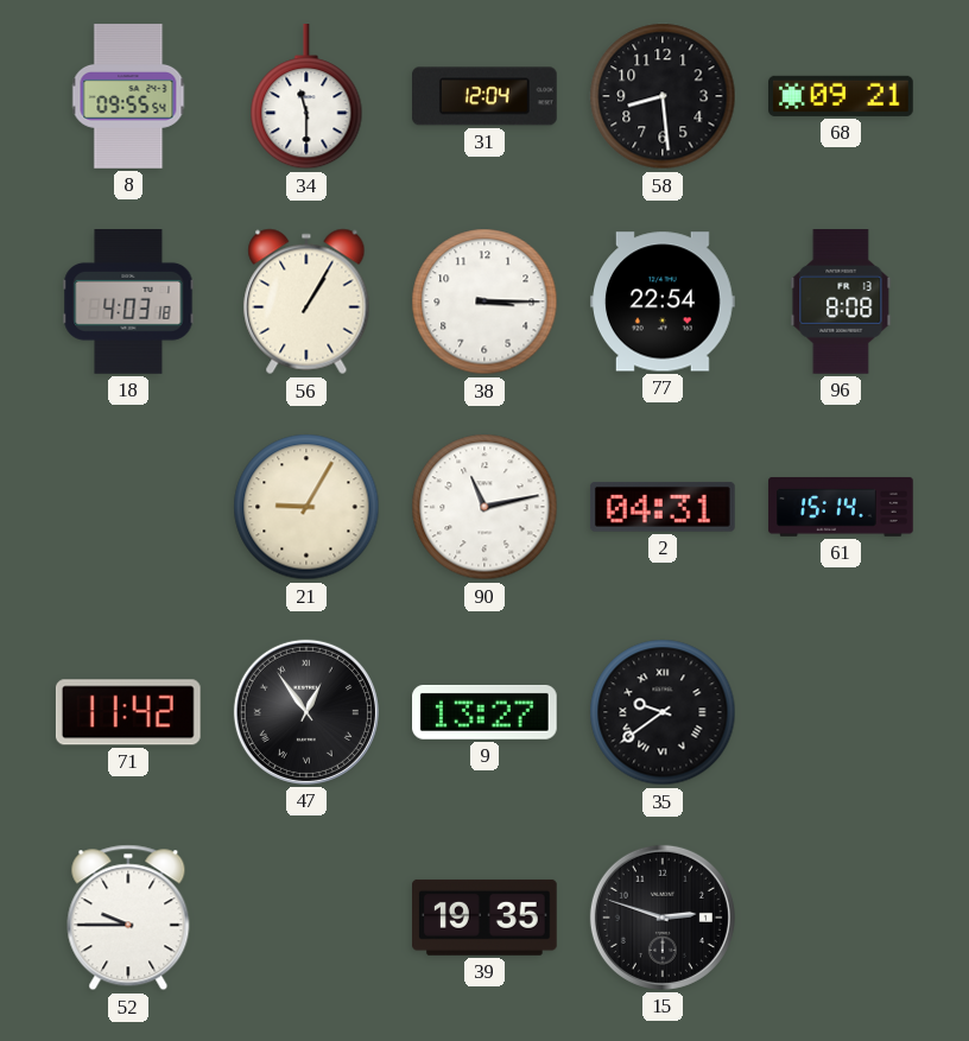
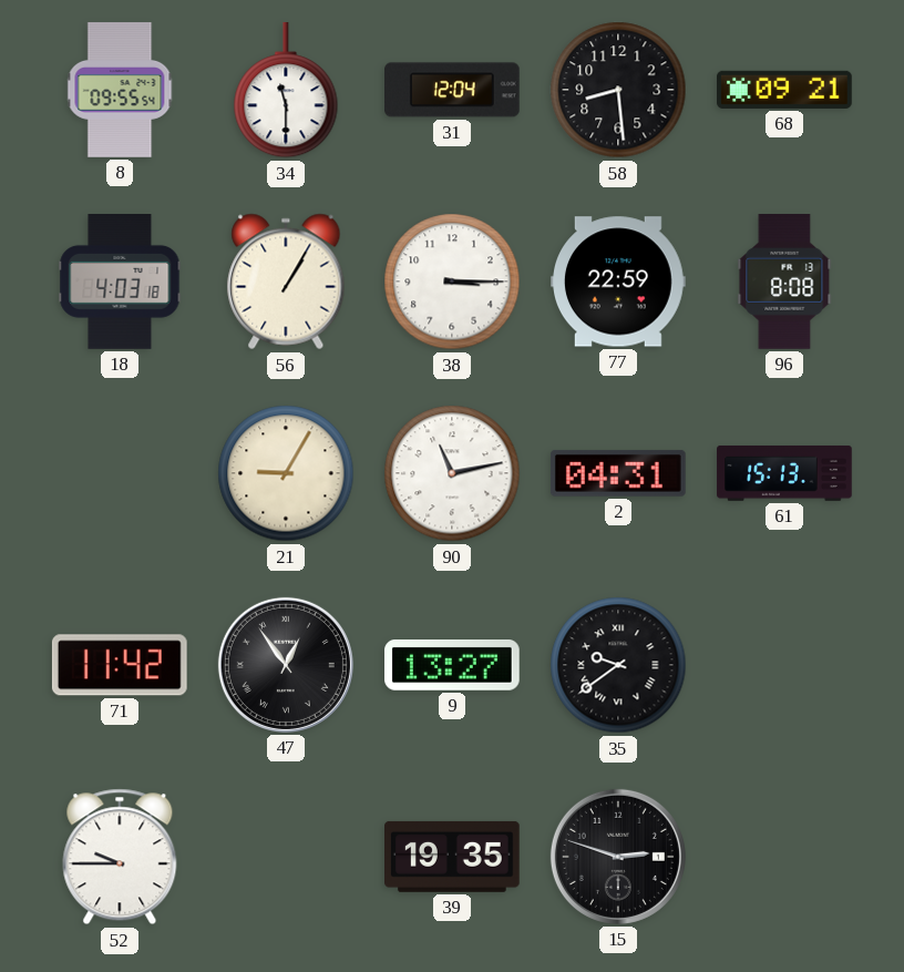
77: 22:54 -> 22:59 (619, 282)
61: 15:14 -> 15:13 (784, 473)
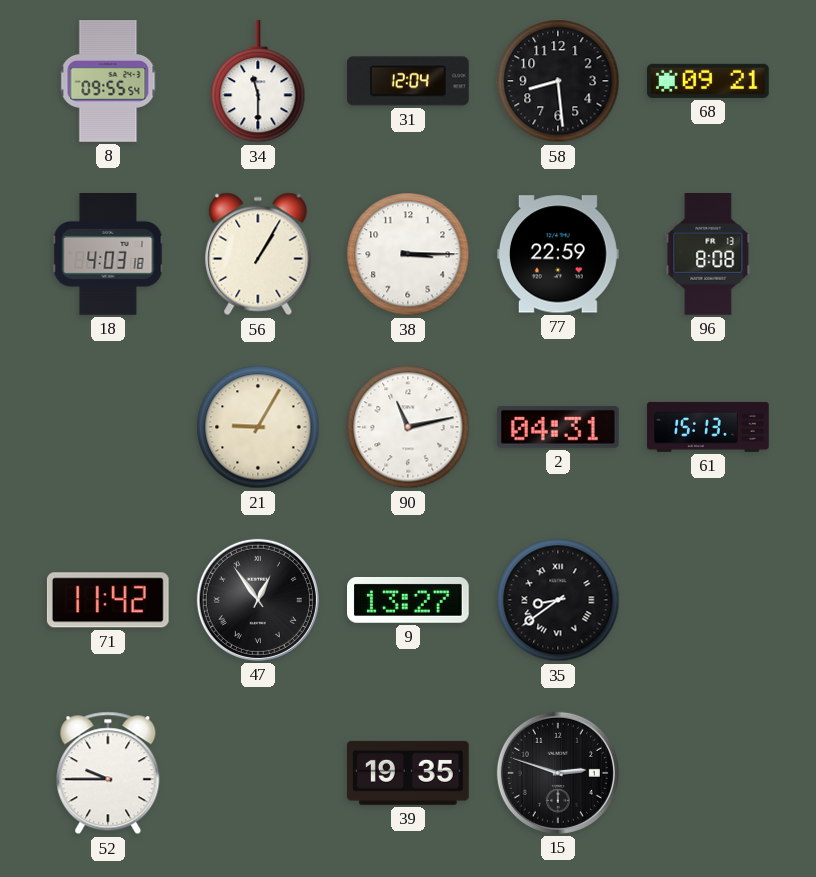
35: 9:39 -> 8:39 (558, 600)
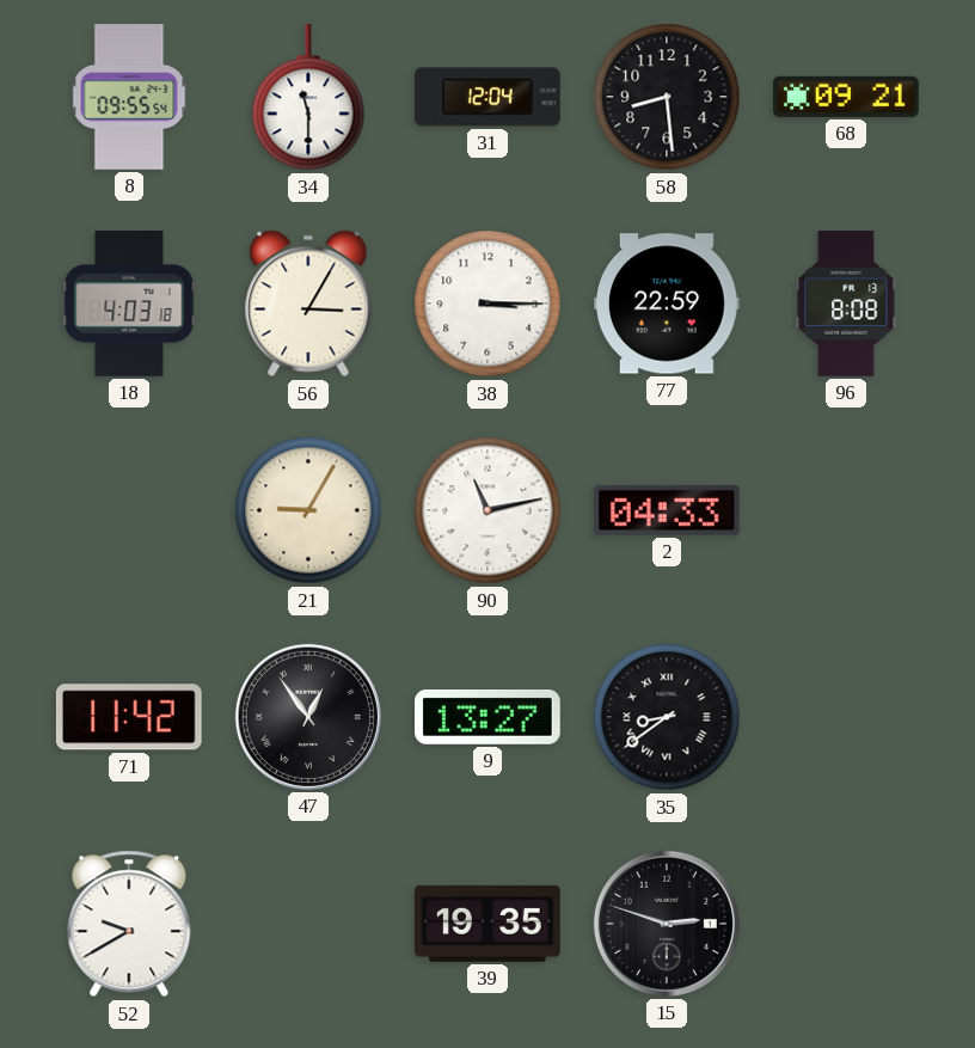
56: 1:05 -> 3:05 (308, 304)
2: 04:31 -> 04:33 (667, 510)
61: 15:13 -> none (708, 427)
52: 9:45 -> 9:40 (129, 924)
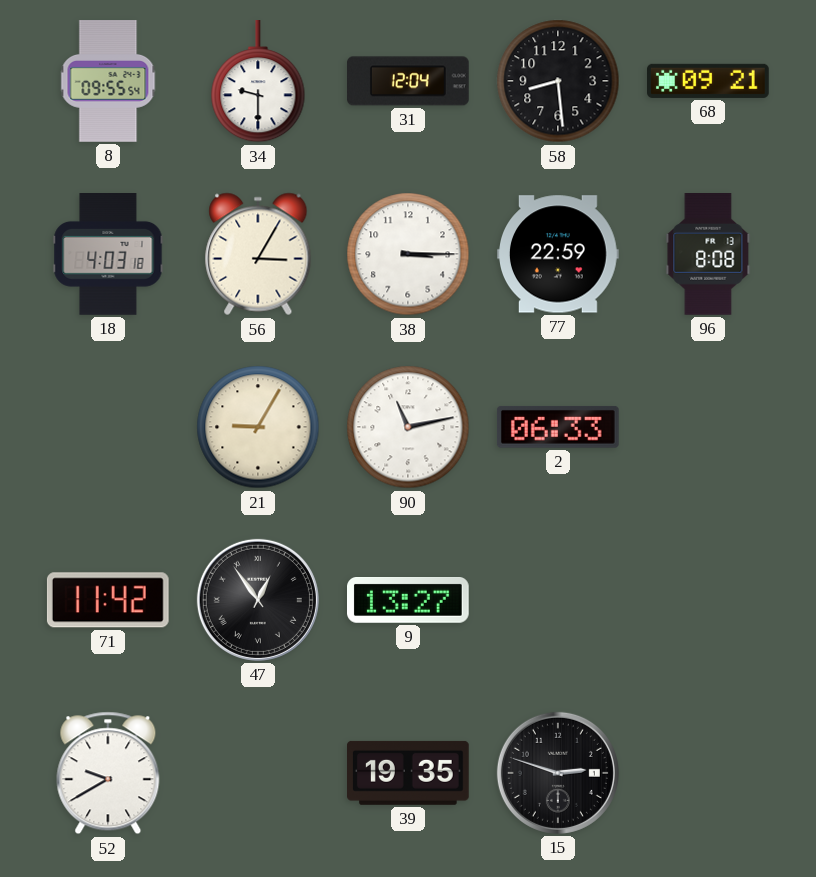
34: 11:30 -> 9:30 (258, 82)
2: 04:33 -> 06:33 (558, 427)
35: 8:39 -> none (667, 717)
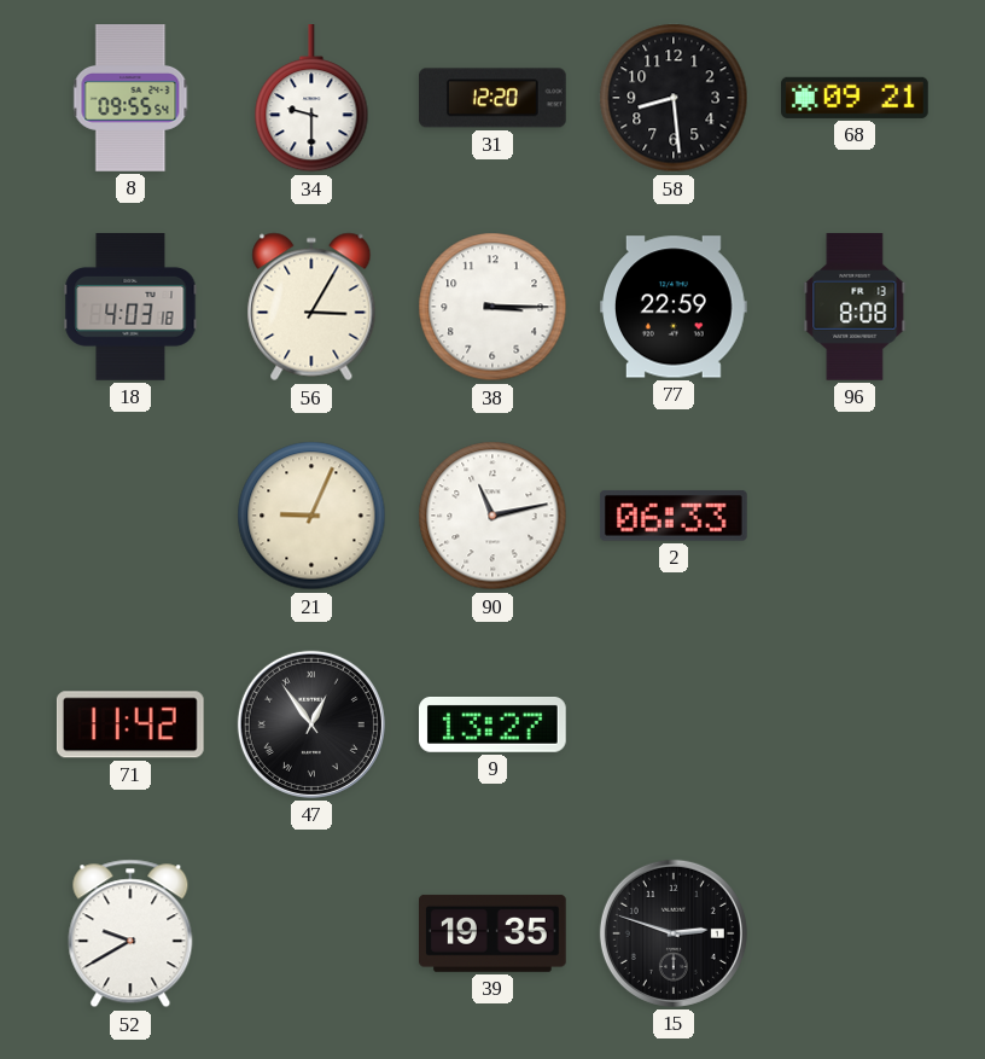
31: 12:04 -> 12:20 (494, 98)
21: 9:05 -> 9:04 (311, 516)
